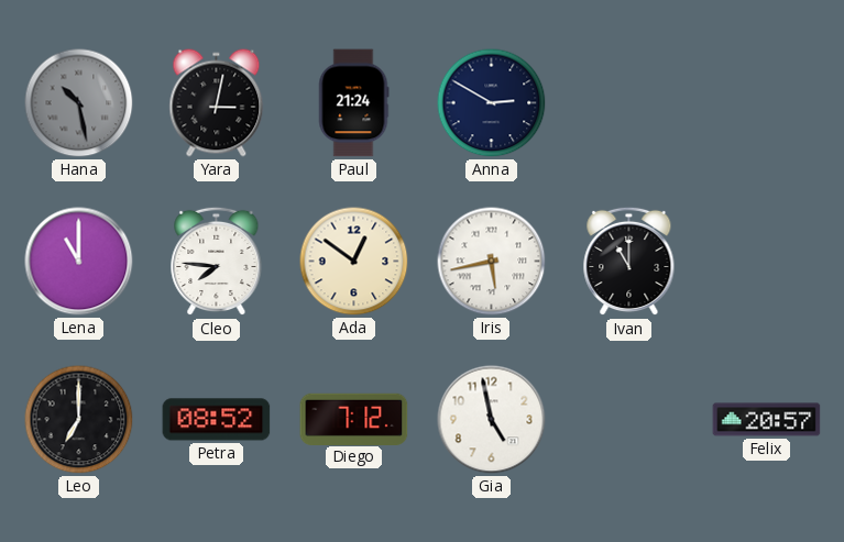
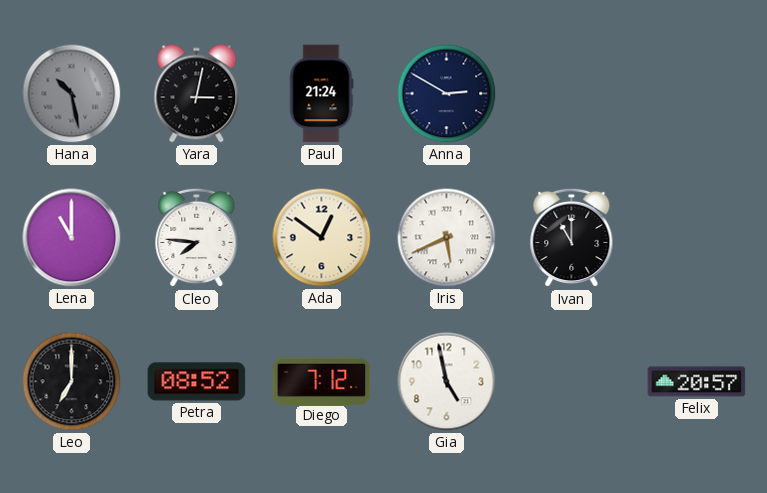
Iris: 5:43 -> 5:41 (447, 238)
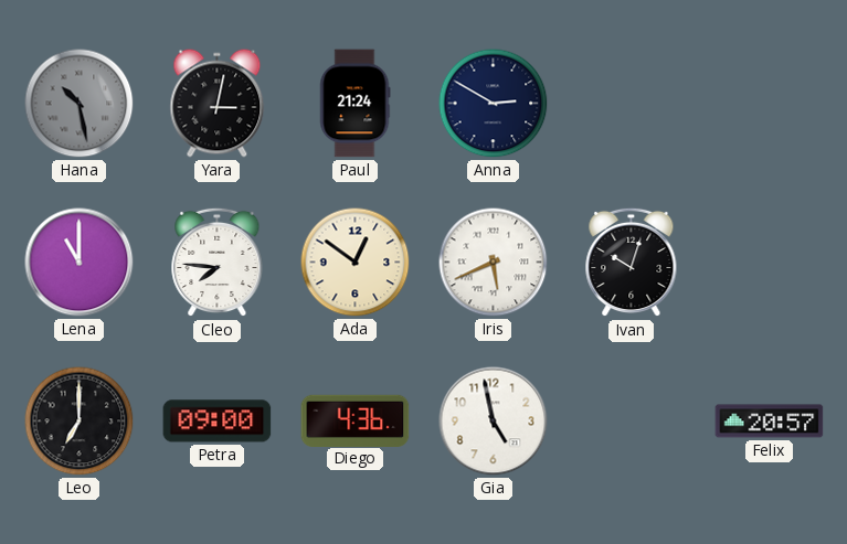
Ivan: 11:00 -> 10:03 (632, 263)
Petra: 08:52 -> 09:00 (218, 422)
Diego: 7:12 -> 4:36 (356, 420)
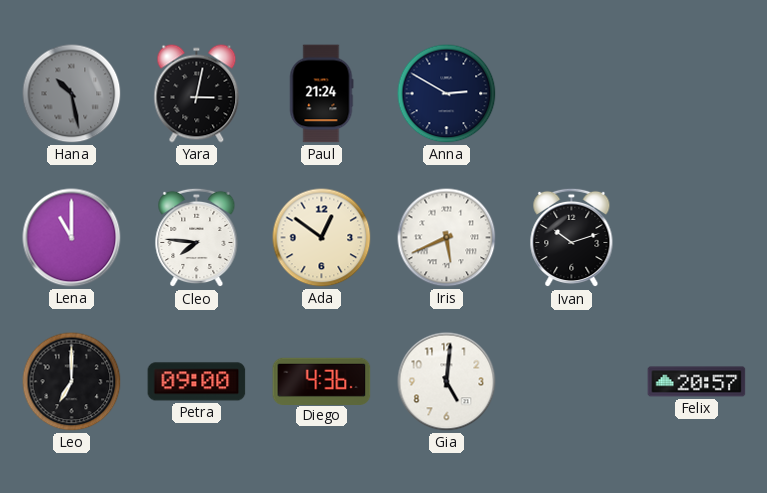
Ivan: 10:03 -> 10:12 (572, 238)
Gia: 4:58 -> 5:01 (447, 382)
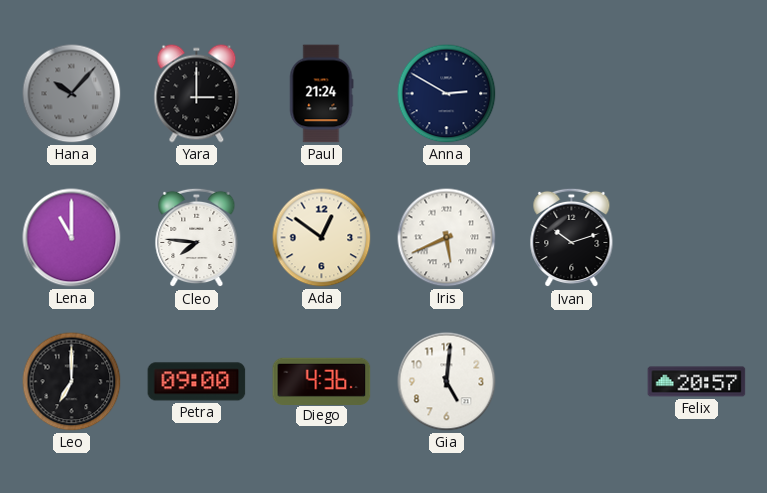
Hana: 10:28 -> 10:07 (72, 94)
Yara: 3:02 -> 3:00 (197, 94)
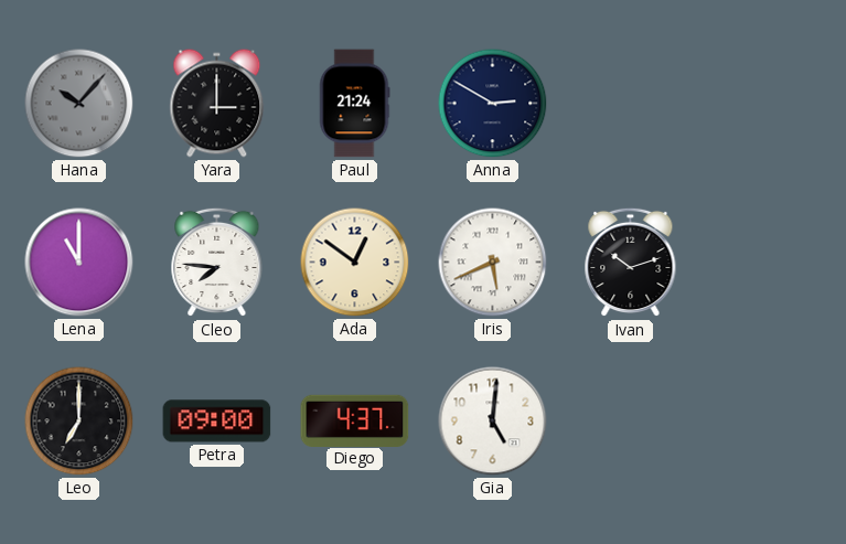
Diego: 4:36 -> 4:37 (355, 420)
Felix: 20:57 -> none (697, 382)
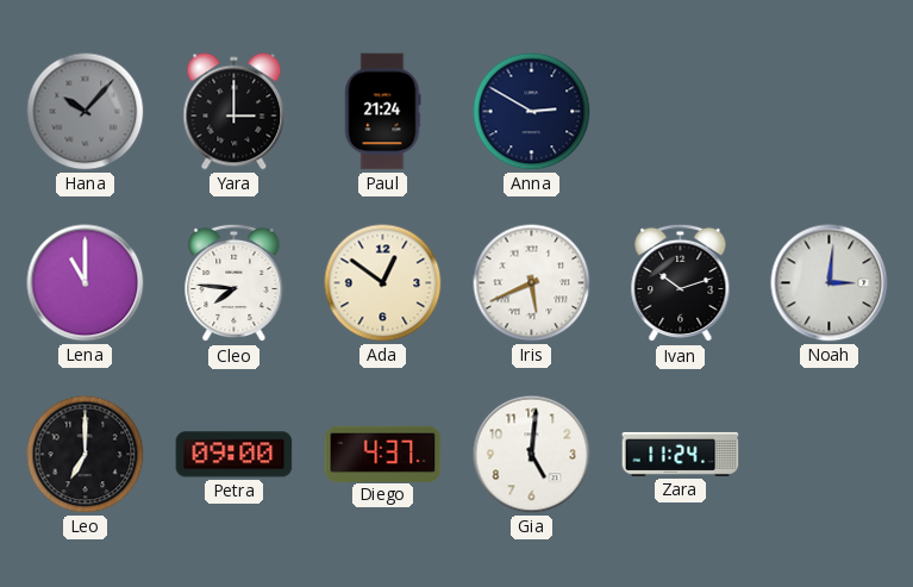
Noah: none -> 3:01 (830, 283)
Zara: none -> 11:24 (681, 454)
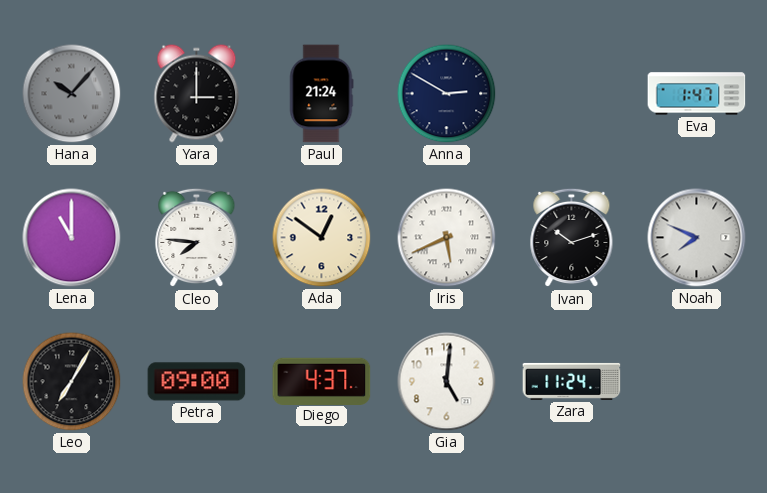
Eva: none -> 1:47 (697, 94)
Noah: 3:01 -> 7:49 (697, 238)
Leo: 7:00 -> 7:05 (72, 382)
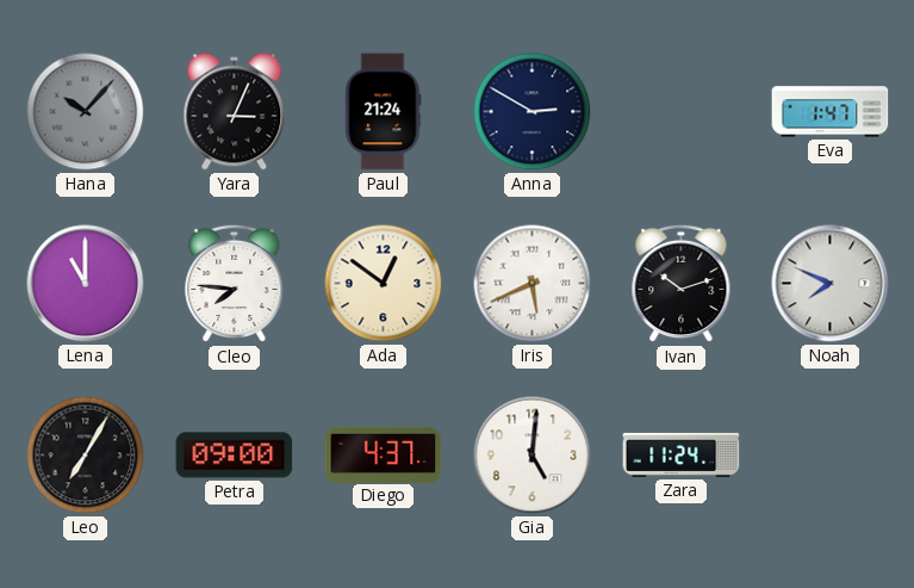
Yara: 3:00 -> 3:04 (235, 112)
